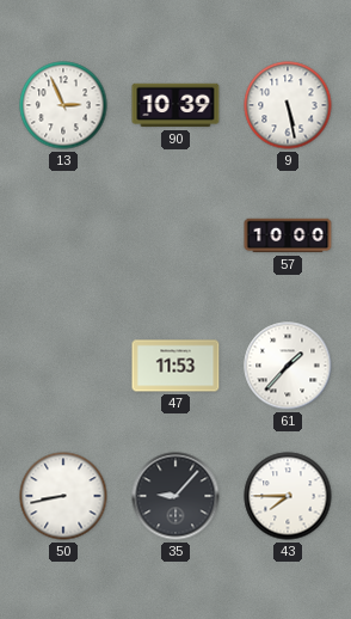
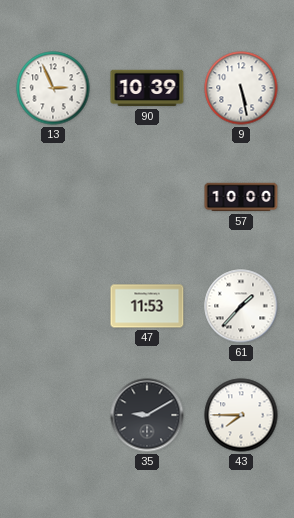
50: 8:43 -> none (63, 496)
35: 9:07 -> 9:10 (147, 415)
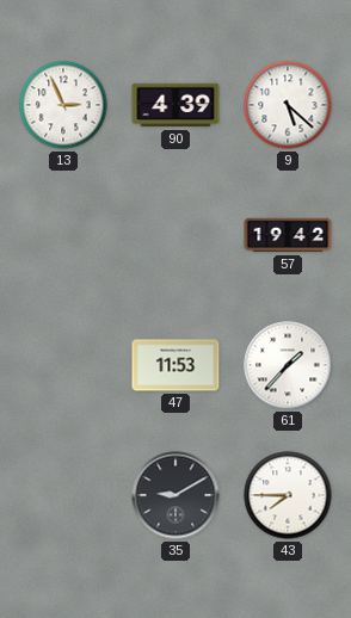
90: 10:39 -> 4:39 (176, 105)
9: 5:28 -> 5:22 (288, 105)
57: 10:00 -> 19:42 (288, 235)
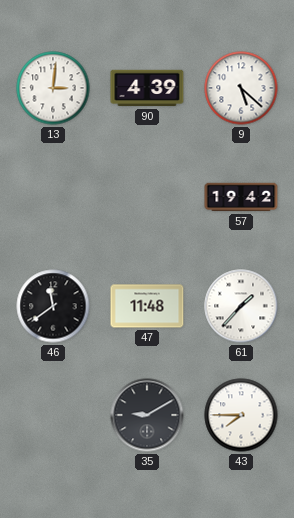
13: 2:56 -> 3:01 (53, 88)
46: none -> 11:39 (53, 306)
47: 11:53 -> 11:48 (147, 306)
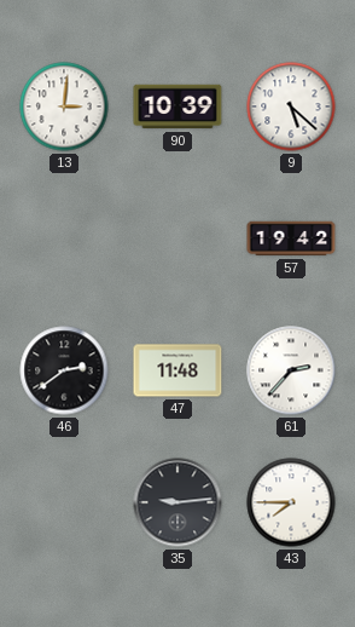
90: 4:39 -> 10:39 (177, 107)
46: 11:39 -> 2:39 (64, 370)
61: 1:37 -> 2:37 (291, 370)
35: 9:10 -> 9:14 (177, 502)
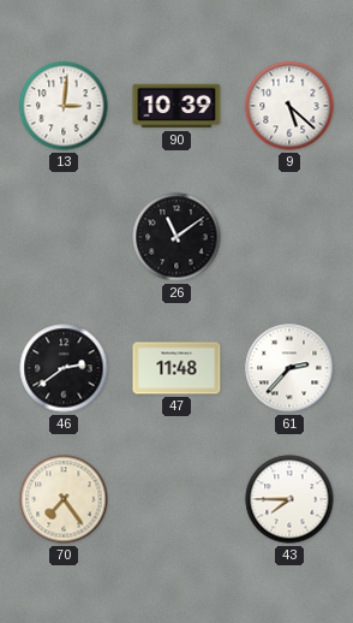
26: none -> 11:09 (176, 237)
57: 19:42 -> none (291, 238)
70: none -> 7:24 (64, 499)
35: 9:14 -> none (177, 502)
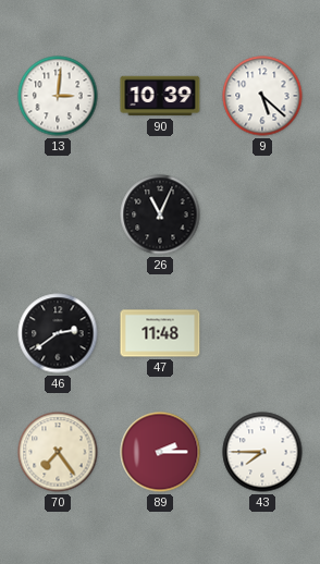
26: 11:09 -> 11:04 (160, 214)
61: 2:37 -> none (289, 368)
89: none -> 2:15 (160, 452)
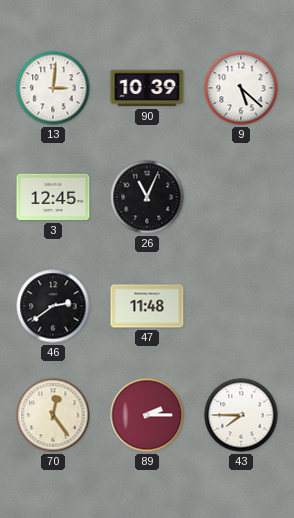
3: none -> 12:45 (53, 197)
70: 7:24 -> 12:24 (53, 415)
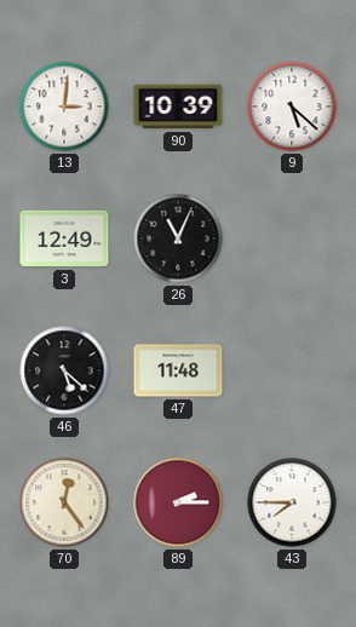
3: 12:45 -> 12:49 (64, 238)
46: 2:39 -> 5:22 (64, 370)
